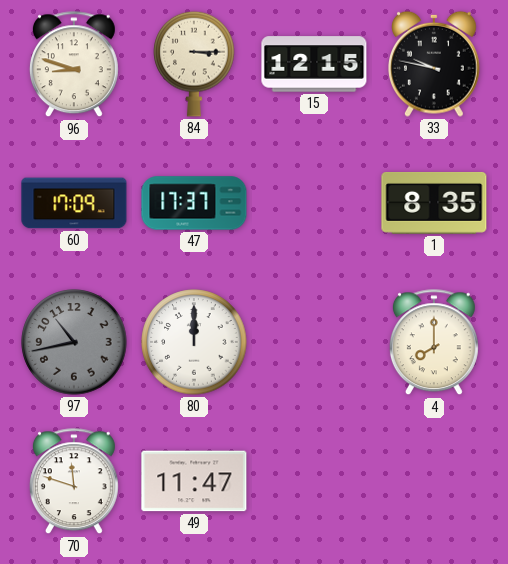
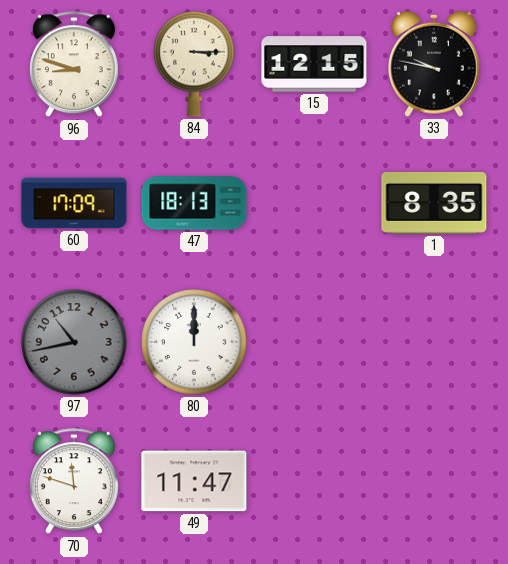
47: 17:37 -> 18:13 (194, 203)
4: 8:00 -> none (434, 343)
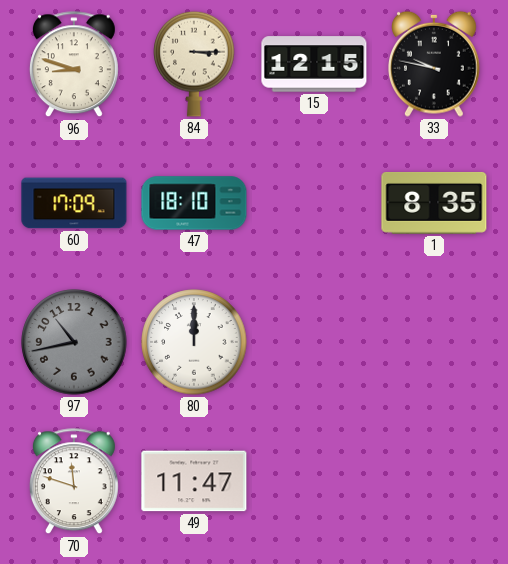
47: 18:13 -> 18:10 (194, 203)
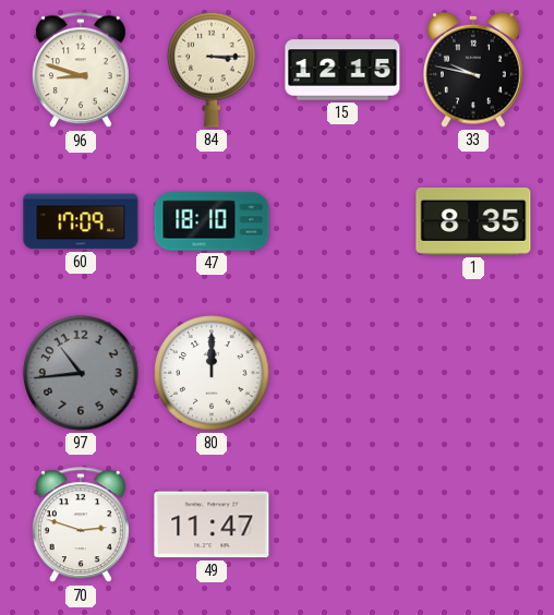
97: 10:43 -> 10:44 (81, 373)
70: 11:48 -> 2:48 (81, 526)
